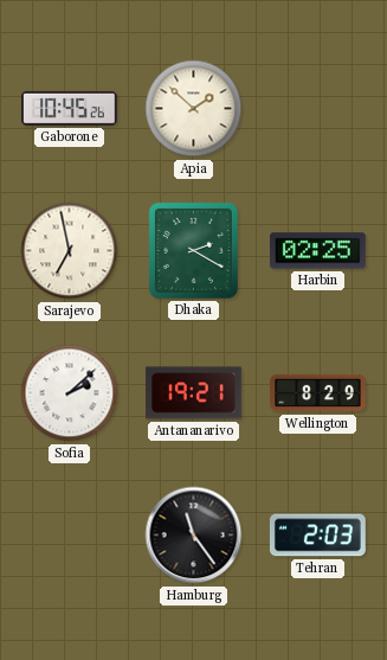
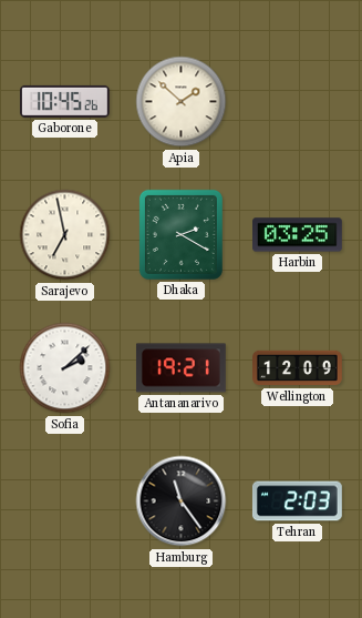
Harbin: 02:25 -> 03:25 (298, 235)
Wellington: 8:29 -> 12:09 (298, 368)
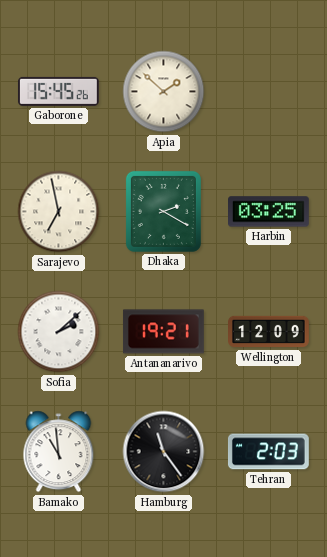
Gaborone: 10:45 -> 15:45 (58, 91)
Bamako: none -> 10:59 (59, 452)
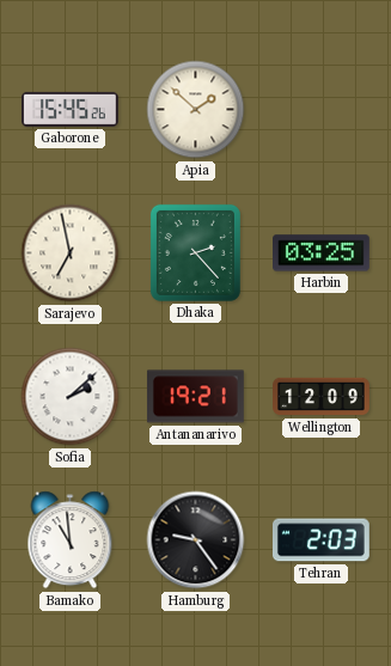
Dhaka: 2:20 -> 2:23 (195, 252)
Hamburg: 11:24 -> 9:24 (196, 540)
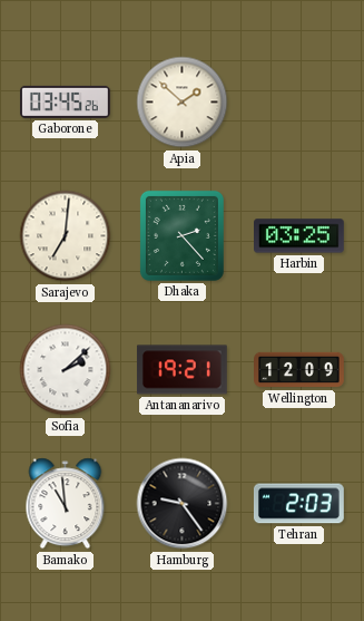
Gaborone: 15:45 -> 03:45 (65, 101)
Sarajevo: 6:58 -> 7:01 (66, 236)
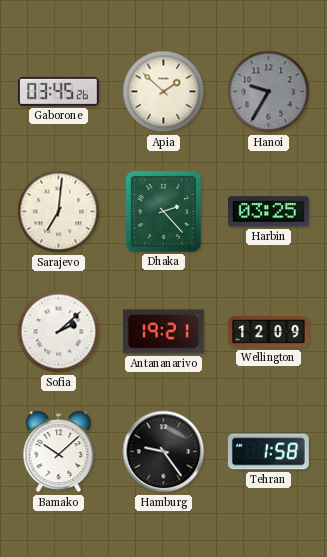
Hanoi: none -> 9:35 (269, 92)
Bamako: 10:59 -> 10:08 (59, 452)
Tehran: 2:03 -> 1:58 (268, 452)
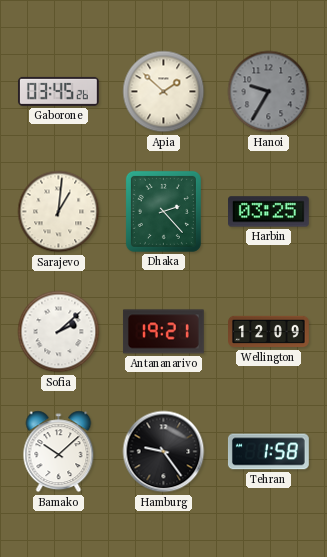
Sarajevo: 7:01 -> 1:01 (59, 212)
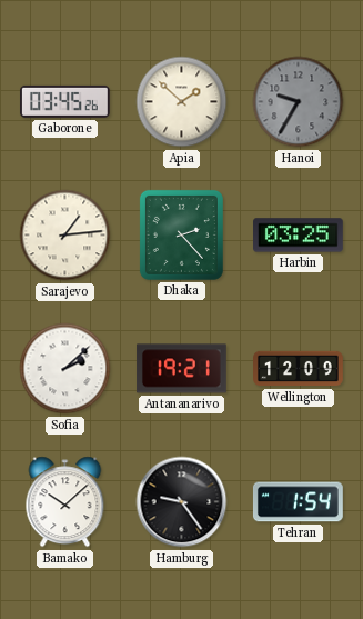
Sarajevo: 1:01 -> 1:14 (65, 236)
Tehran: 1:58 -> 1:54 (298, 502)
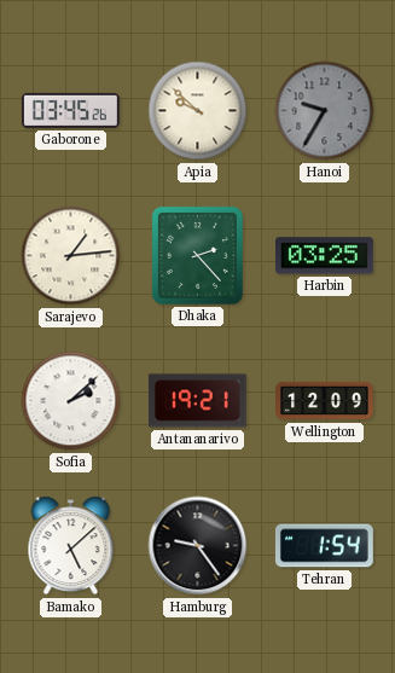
Apia: 1:52 -> 9:52 (198, 111)
Bamako: 10:08 -> 5:08 (71, 546)
